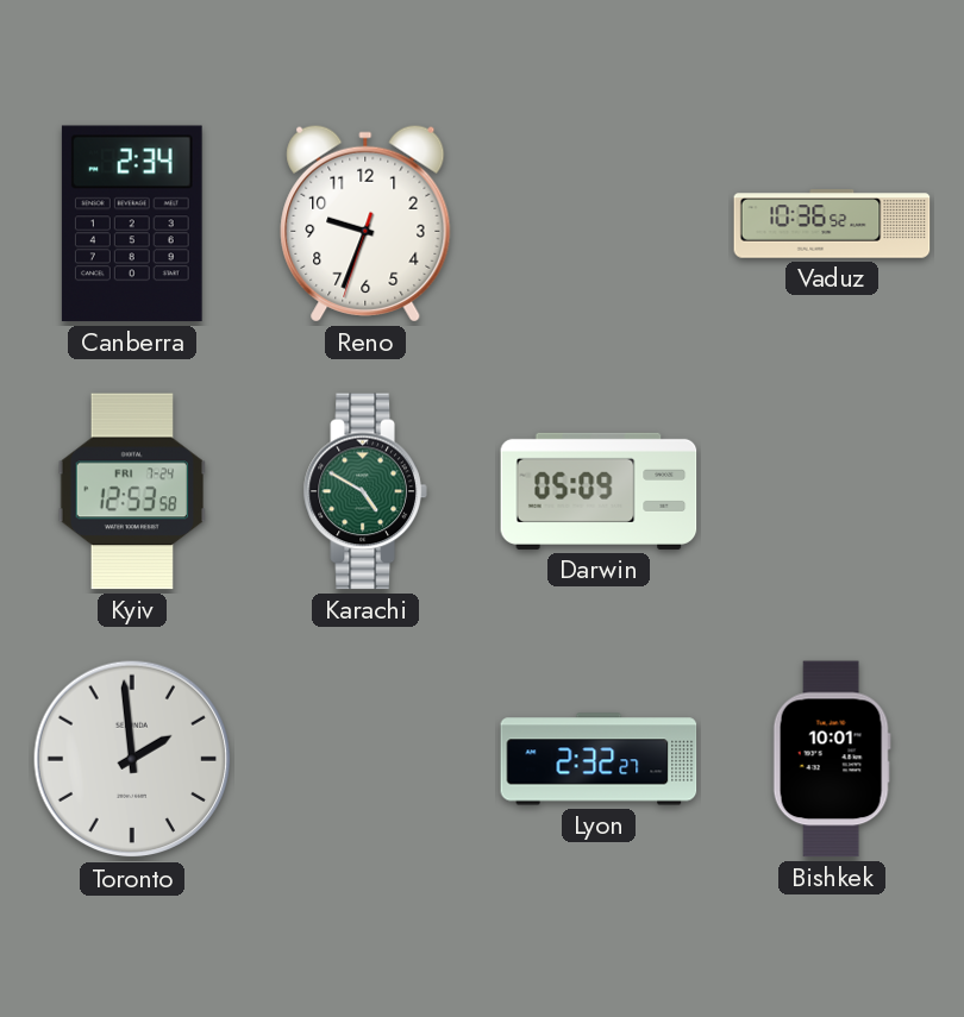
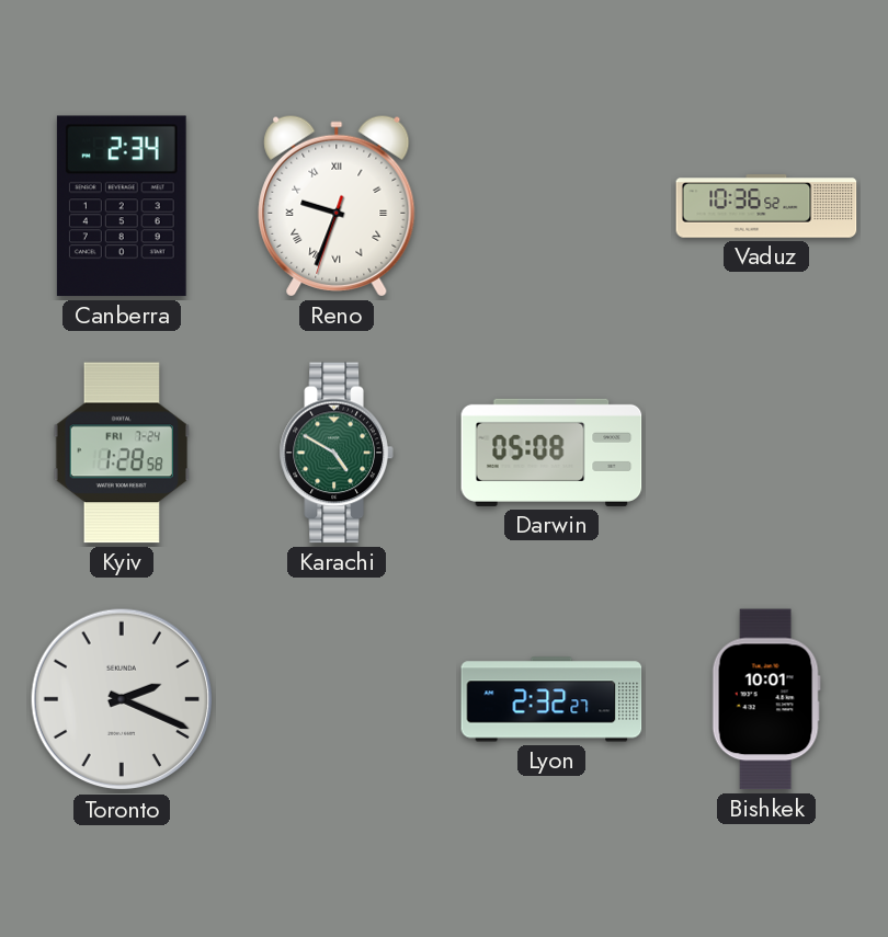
Reno numerals: Arabic -> Roman (337, 206)
Kyiv: 12:53 -> 1:28 (122, 453)
Darwin: 05:09 -> 05:08 (551, 453)
Toronto: 1:59 -> 2:19 (122, 699)
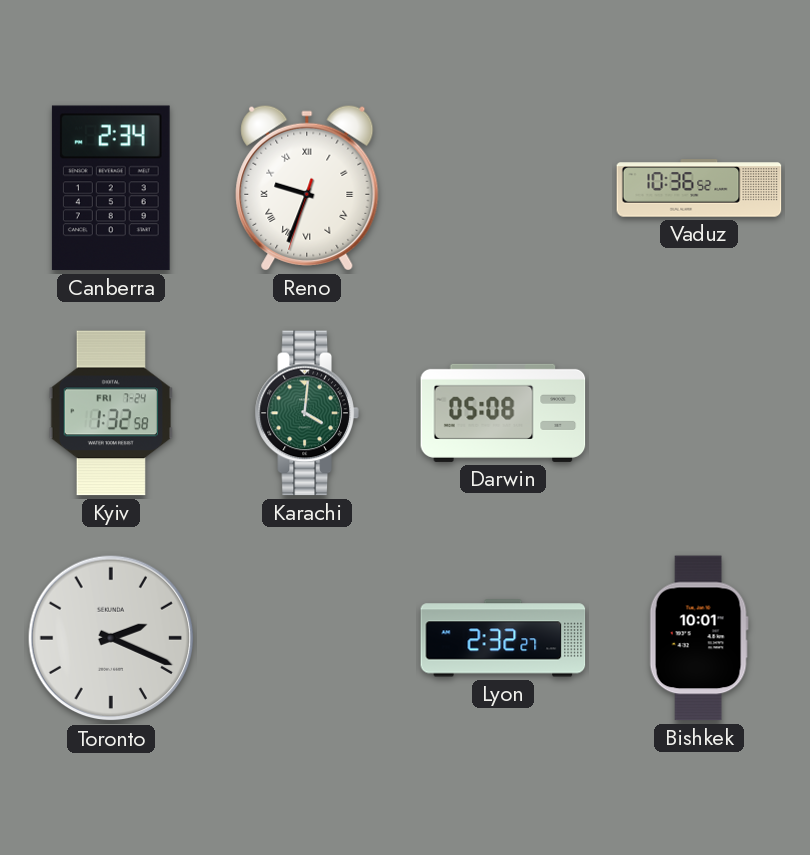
Kyiv: 1:28 -> 1:32 (111, 413)
Karachi: 4:50 -> 4:01 (307, 413)
